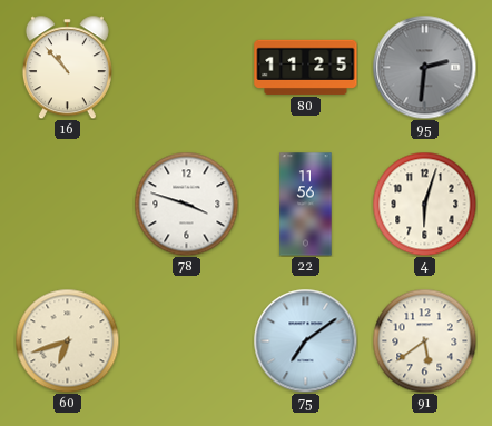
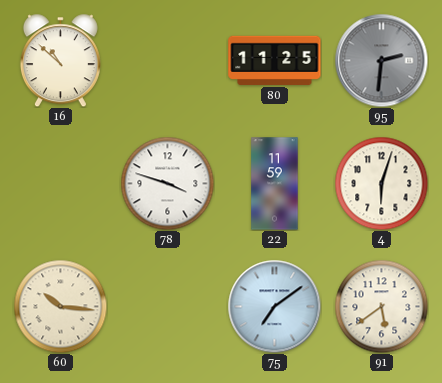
16: 10:53 -> 10:52 (60, 60)
22: 11:56 -> 11:59 (275, 184)
60: 6:42 -> 10:16 (60, 306)
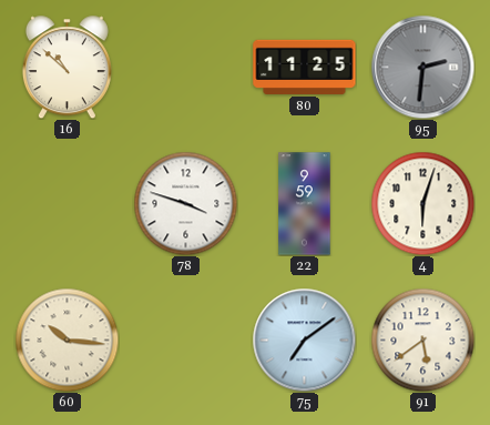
22: 11:59 -> 9:59 (305, 204)
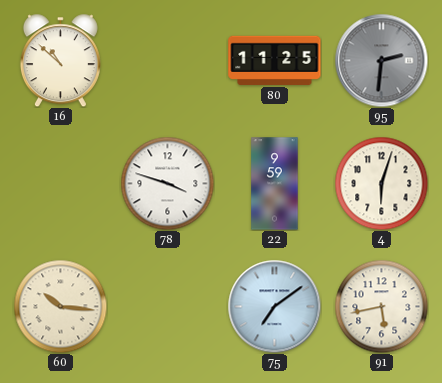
91: 5:39 -> 5:43 (381, 306)
